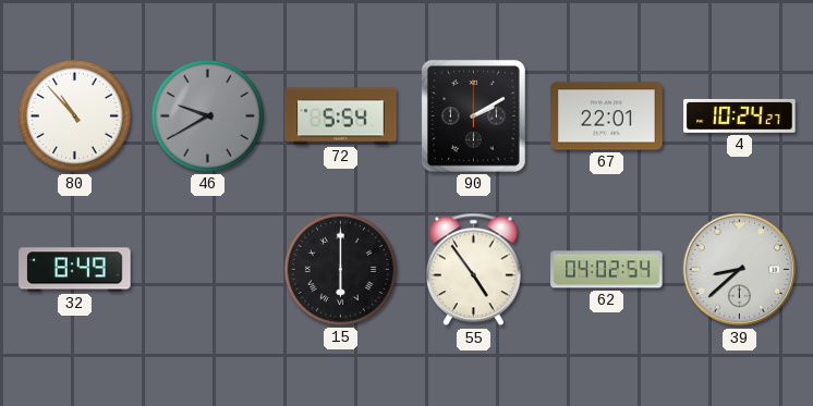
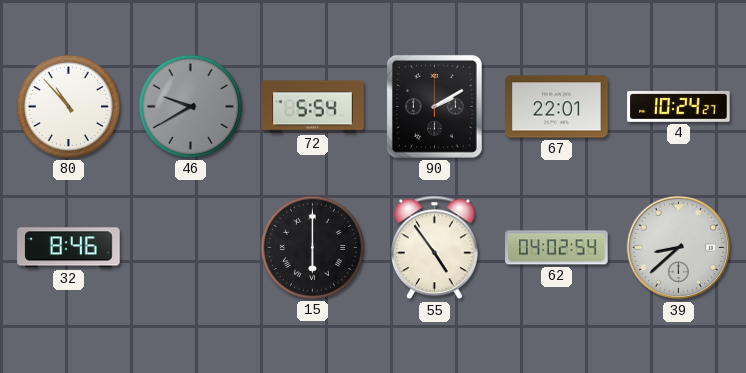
32: 8:49 -> 8:46 (69, 248)
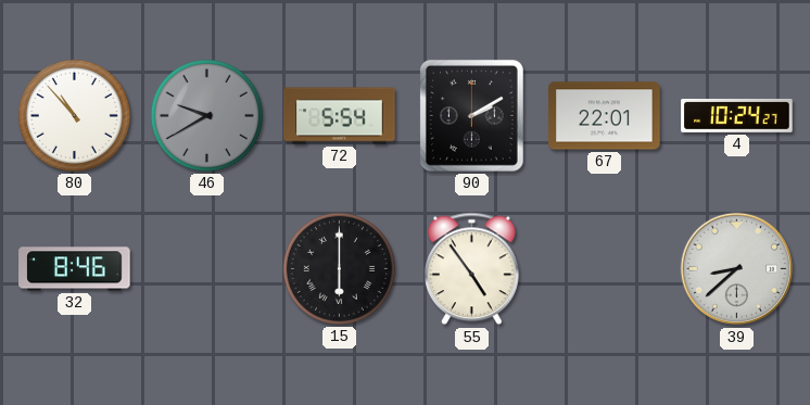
62: 04:02 -> none (557, 248)
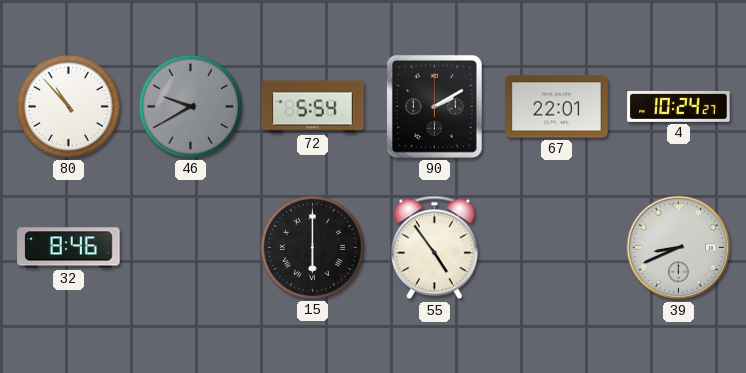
39: 8:38 -> 8:41 (679, 248)
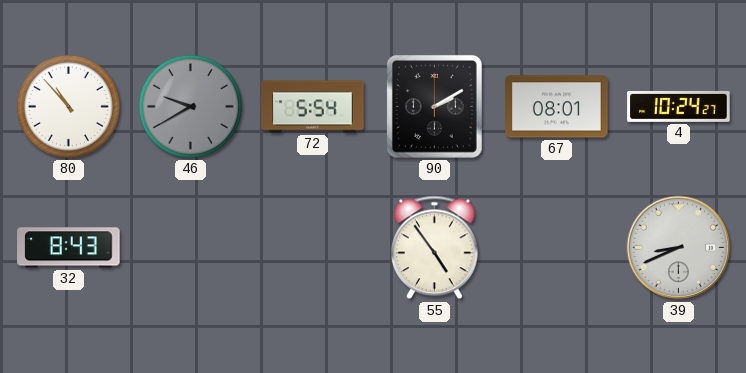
67: 22:01 -> 08:01 (557, 107)
32: 8:46 -> 8:43 (69, 248)
15: 6:00 -> none (312, 247)
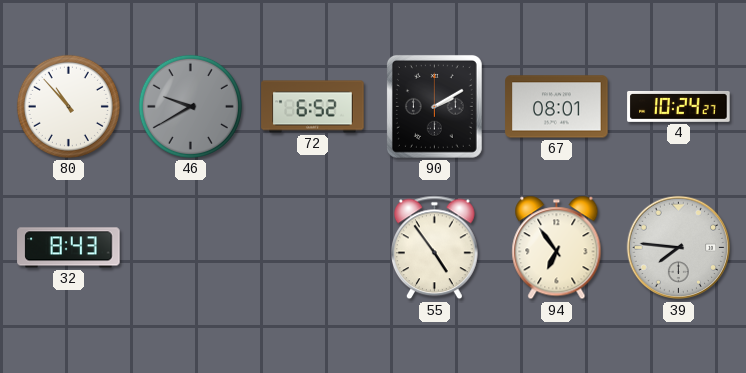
72: 5:54 -> 6:52 (313, 107)
94: none -> 6:54 (557, 248)
39: 8:41 -> 7:46 (679, 248)
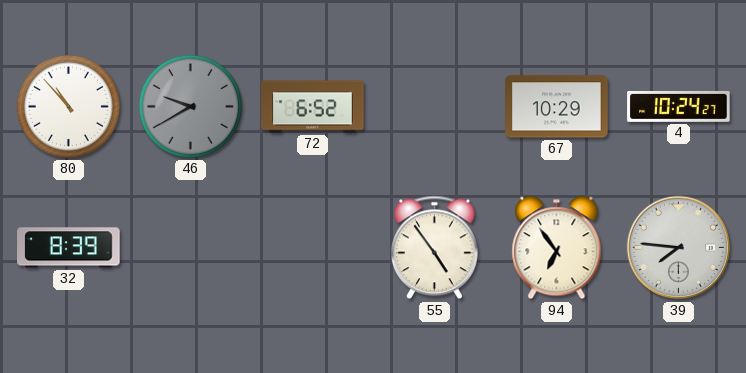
90: 2:10 -> none (434, 106)
67: 08:01 -> 10:29 (557, 107)
32: 8:43 -> 8:39 (69, 248)
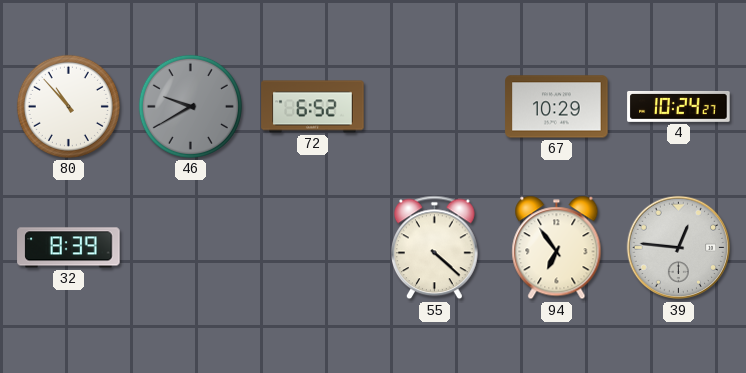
55: 4:54 -> 4:22 (434, 248)
39: 7:46 -> 12:46 (679, 248)
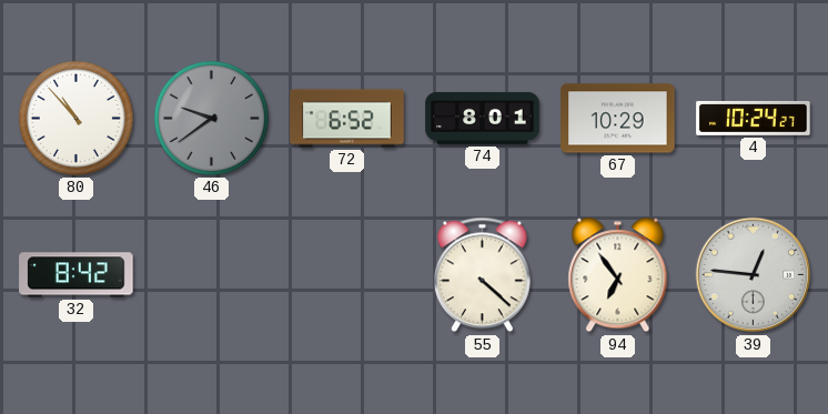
46: 9:40 -> 9:39 (211, 118)
74: none -> 8:01 (483, 118)
32: 8:39 -> 8:42 (77, 275)
